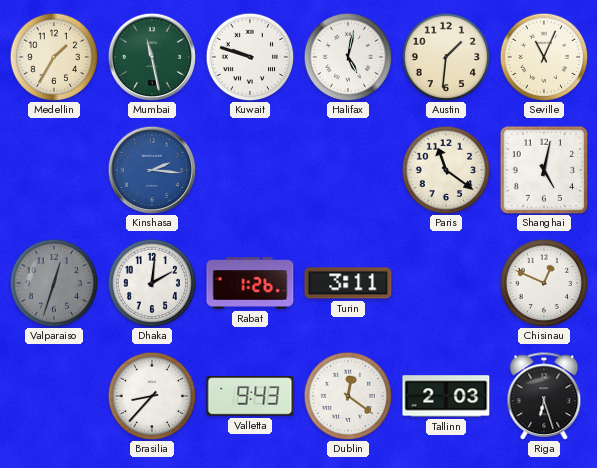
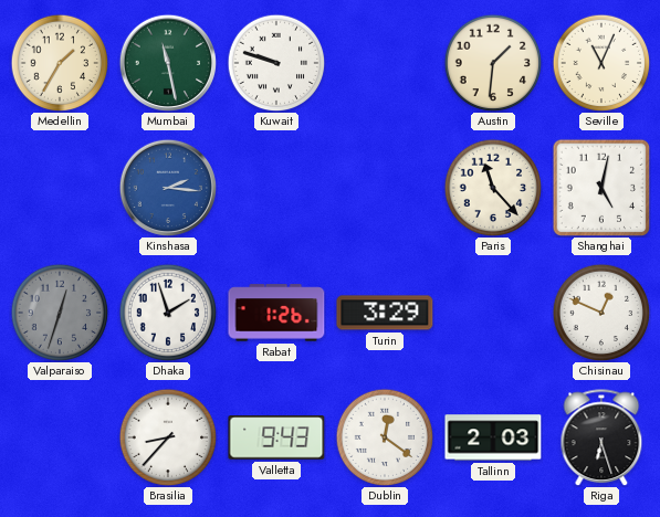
Halifax: 5:02 -> none (348, 57)
Paris: 11:21 -> 11:23 (493, 188)
Dhaka: 2:01 -> 1:57 (168, 313)
Turin: 3:11 -> 3:29 (385, 313)
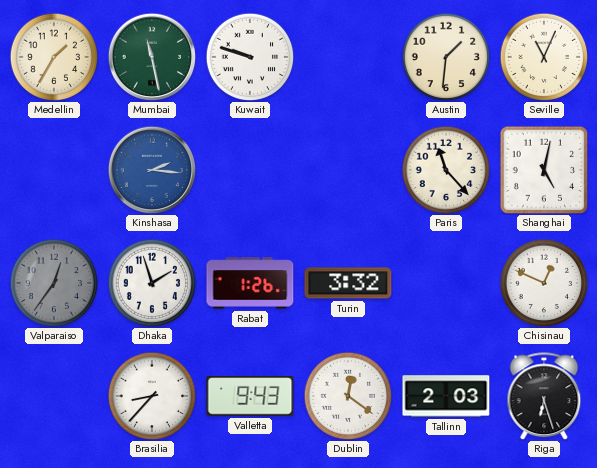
Valparaiso: 12:33 -> 12:36 (54, 283)
Turin: 3:29 -> 3:32 (348, 283)
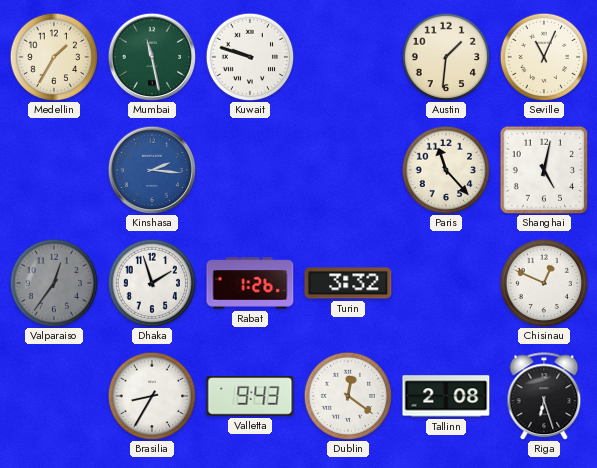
Brasilia: 8:37 -> 8:35 (152, 396)
Tallinn: 2:03 -> 2:08 (446, 396)
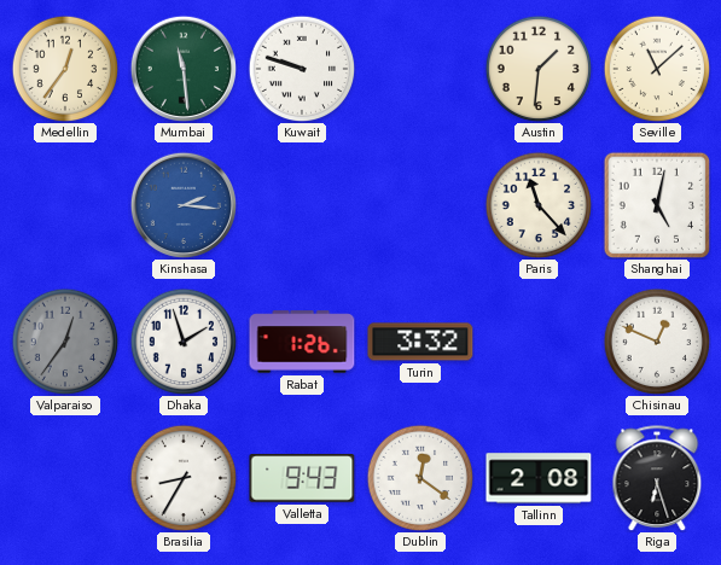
Medellin: 1:35 -> 12:36 (65, 69)
Mumbai: 11:28 -> 11:29 (182, 68)
Seville: 11:04 -> 11:08 (657, 69)
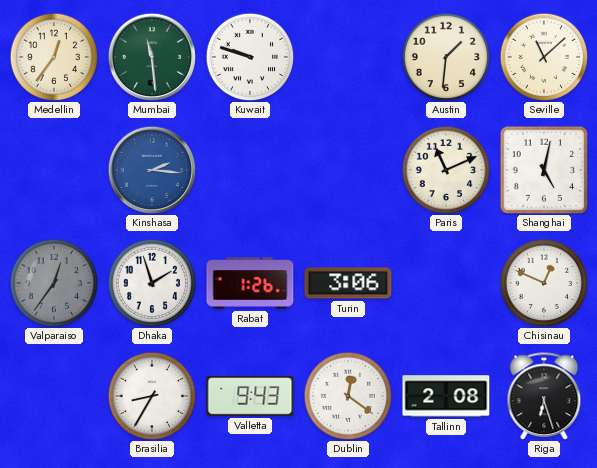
Paris: 11:23 -> 11:11 (446, 170)
Turin: 3:32 -> 3:06 (348, 283)
